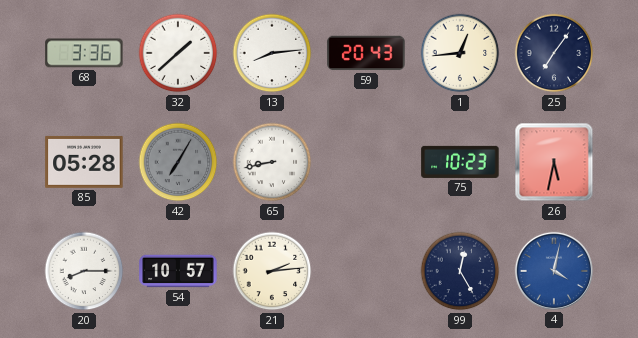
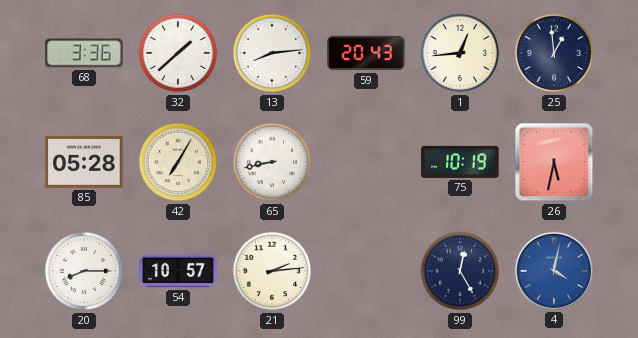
25: 7:06 -> 12:59 (554, 53)
42 dial: grey -> cream (178, 162)
75: 10:23 -> 10:19 (460, 162)
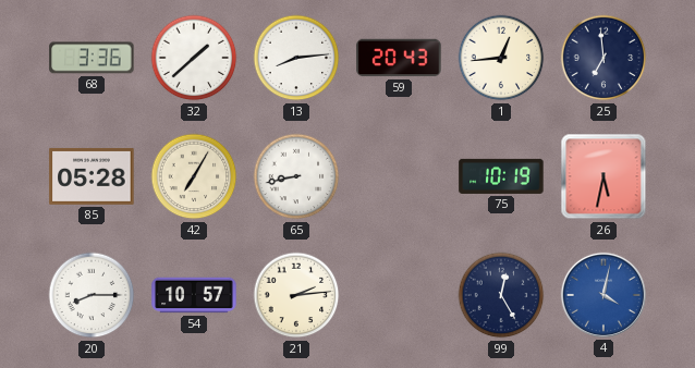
25: 12:59 -> 6:59 (603, 58)
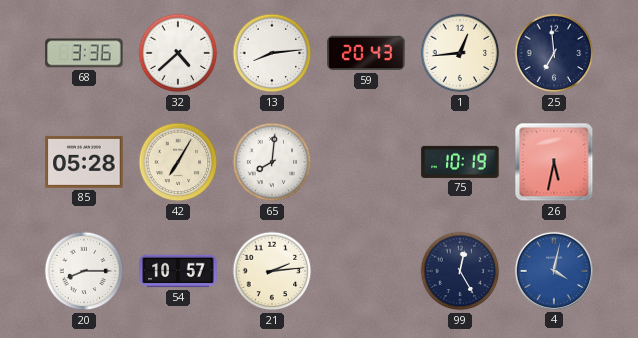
32: 1:38 -> 4:38 (178, 53)
65: 8:43 -> 8:01 (272, 162)
